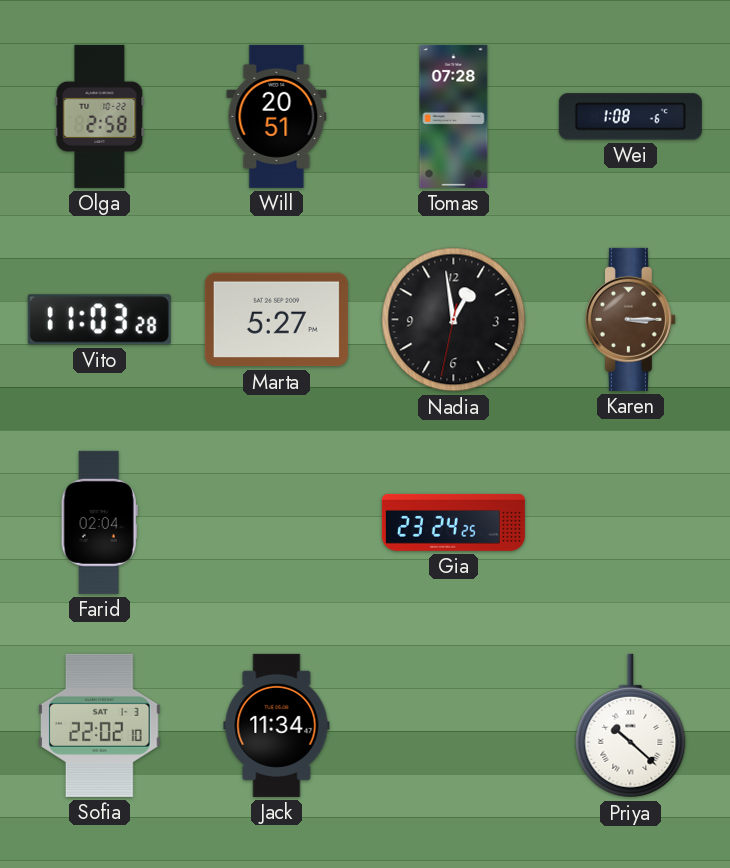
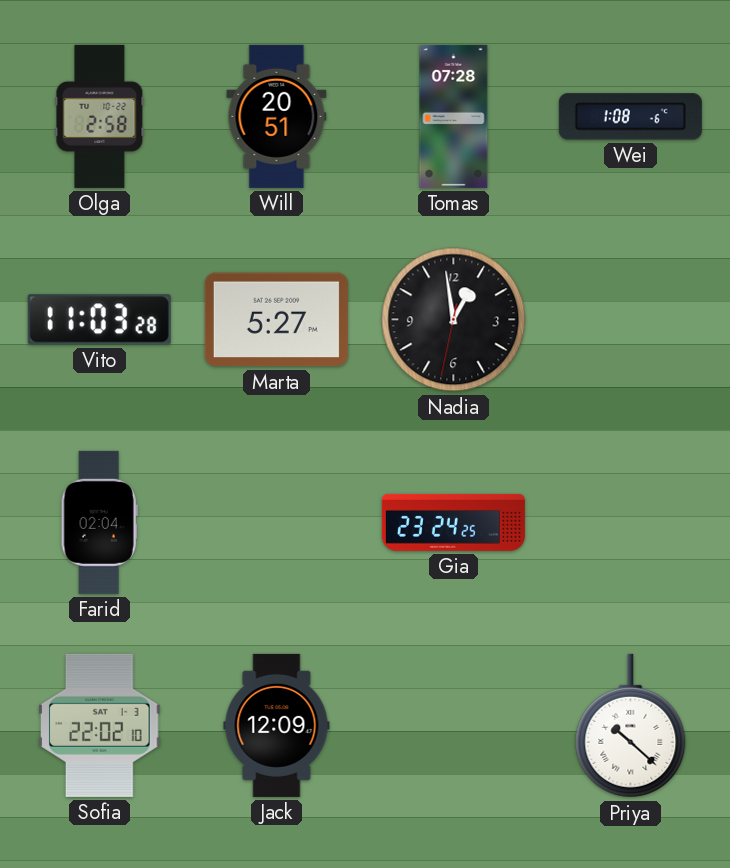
Karen: 3:15 -> none (630, 319)
Jack: 11:34 -> 12:09 (277, 725)
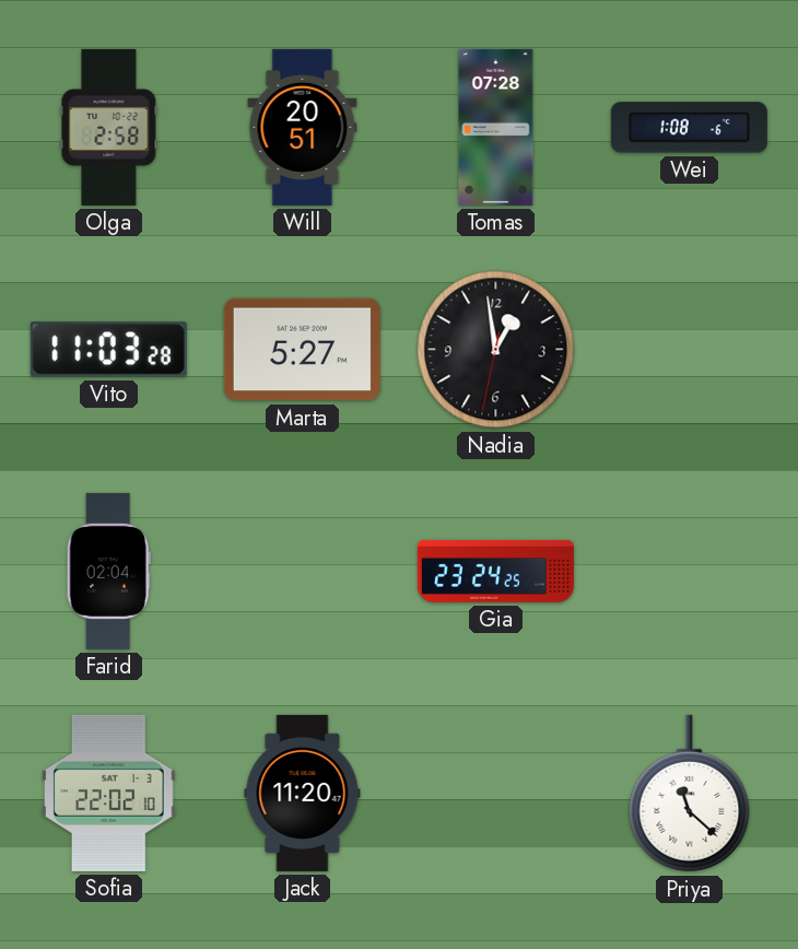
Jack: 12:09 -> 11:20 (303, 793)
Priya: 10:22 -> 11:22 (690, 794)
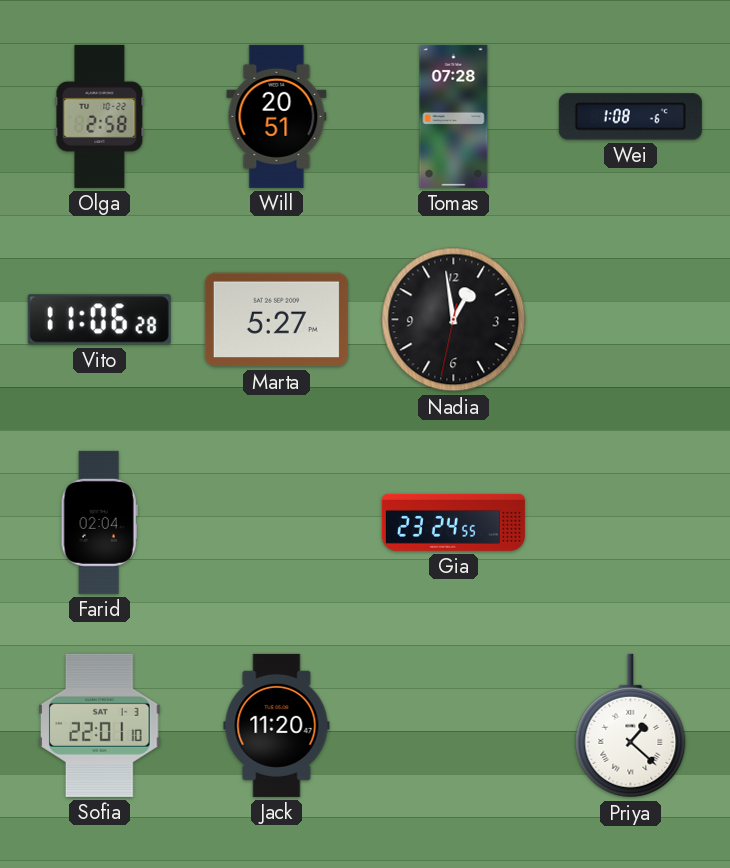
Vito: 11:03 -> 11:06 (99, 320)
Gia: 23:24:25 -> 23:24:55 (453, 522)
Sofia: 22:02 -> 22:01 (100, 725)
Priya: 11:22 -> 1:22 (631, 726)
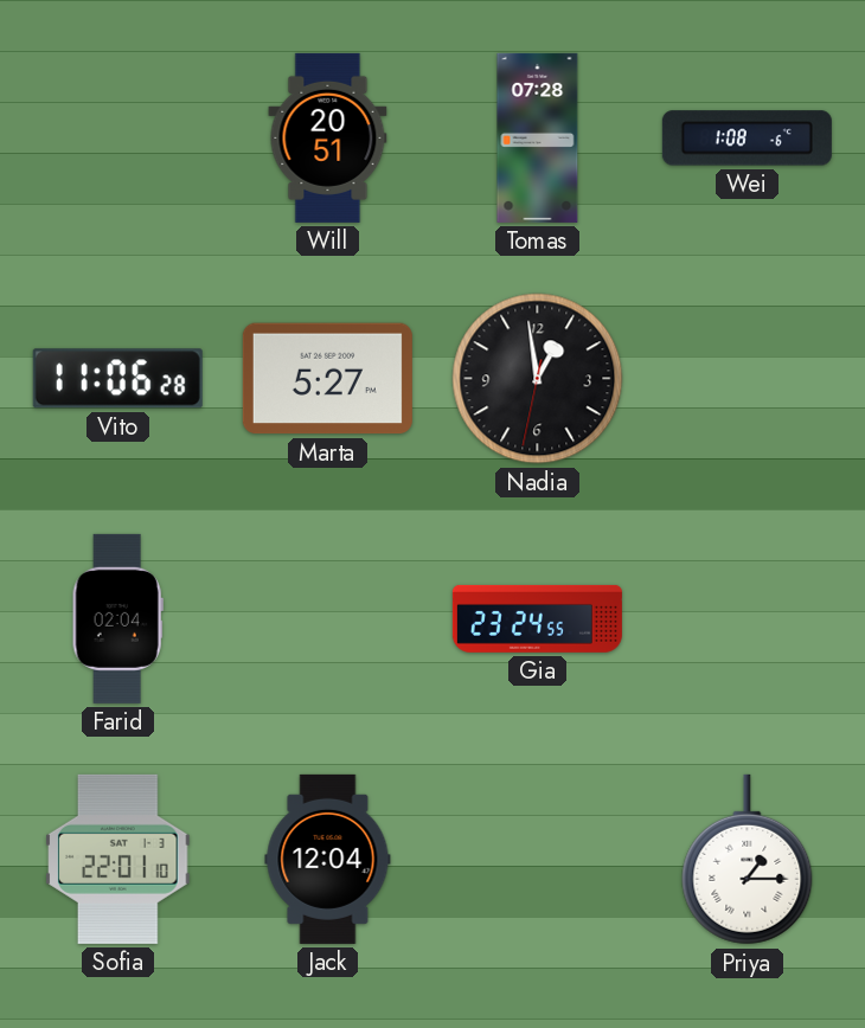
Olga: 2:58 -> none (100, 116)
Jack: 11:20 -> 12:04 (328, 859)
Priya: 1:22 -> 1:15 (748, 860)
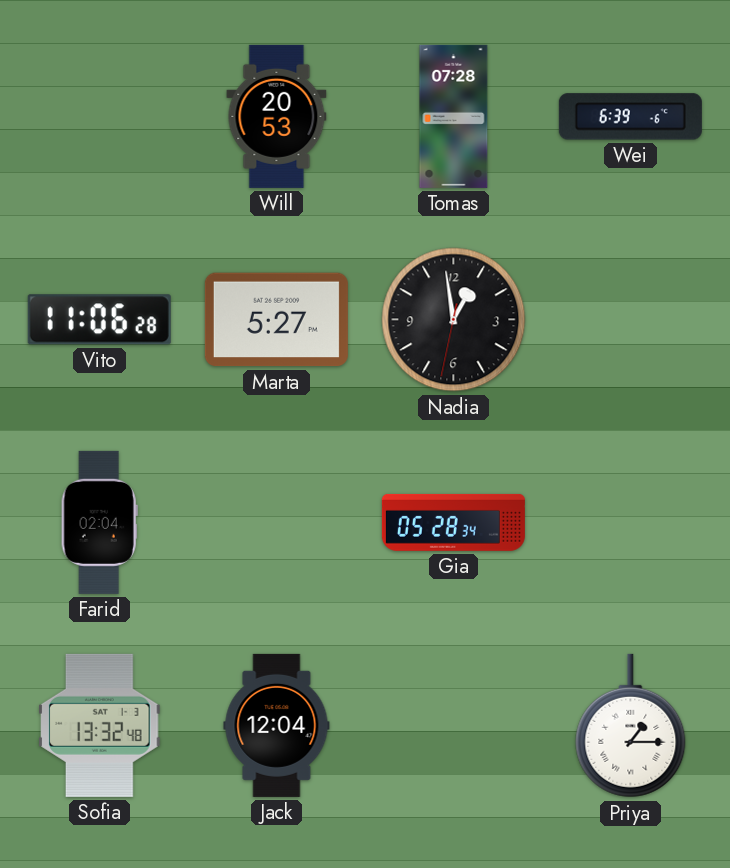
Will: 20:51 -> 20:53 (277, 116)
Wei: 1:08 -> 6:39 (630, 117)
Gia: 23:24 -> 05:28 (453, 522)
Sofia: 22:01 -> 13:32 (100, 725)
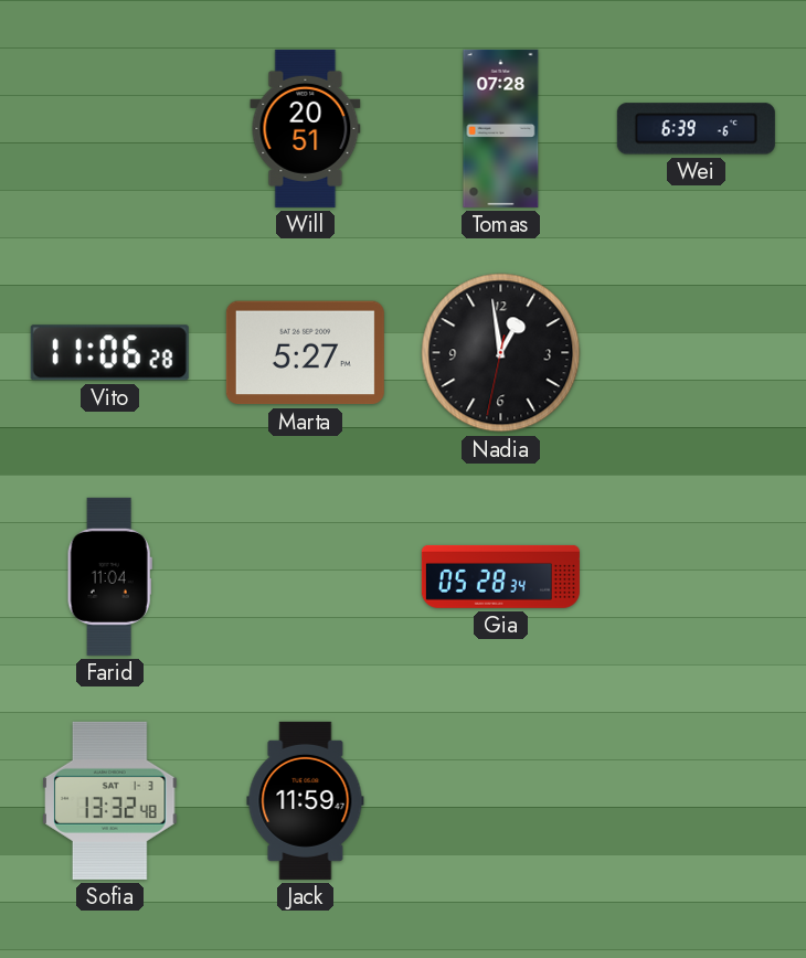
Will: 20:53 -> 20:51 (306, 128)
Farid: 02:04 -> 11:04 (109, 576)
Jack: 12:04 -> 11:59 (306, 800)
Priya: 1:15 -> none (631, 726)
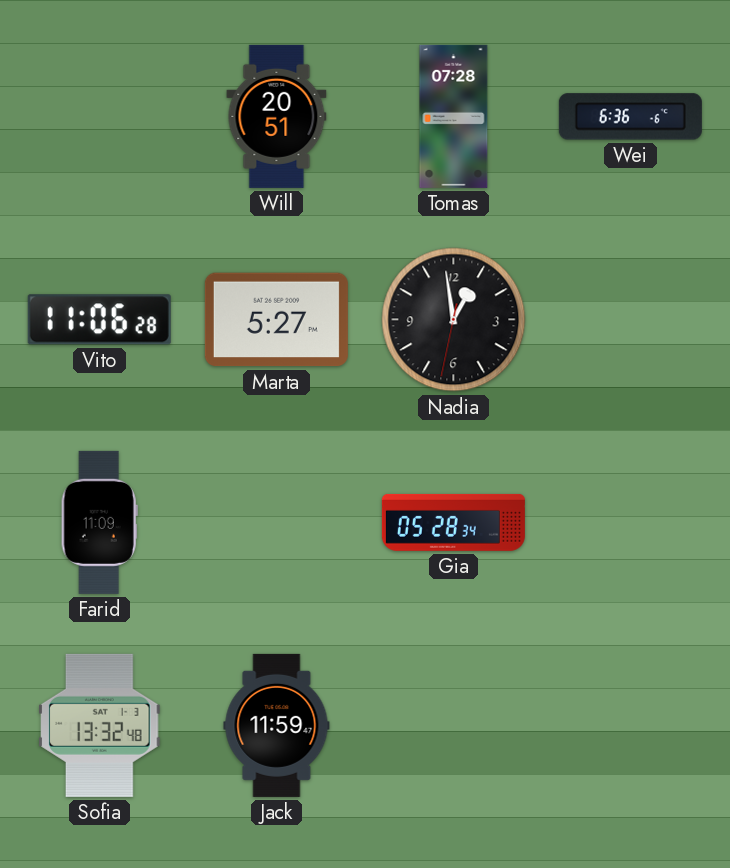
Wei: 6:39 -> 6:36 (630, 117)
Farid: 11:04 -> 11:09 (99, 522)
